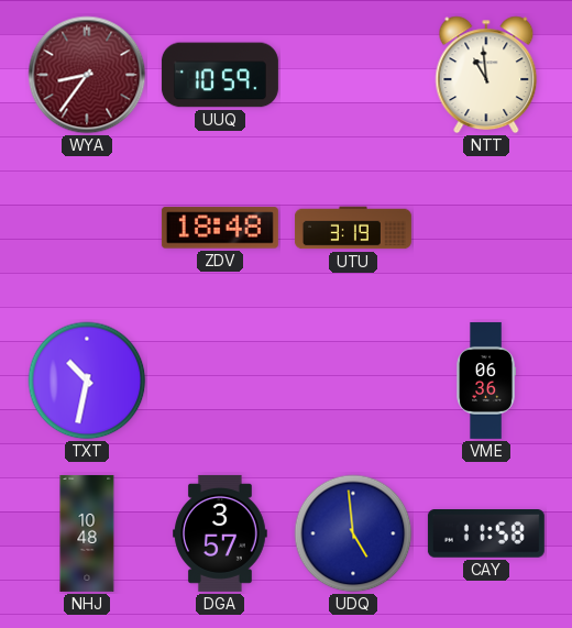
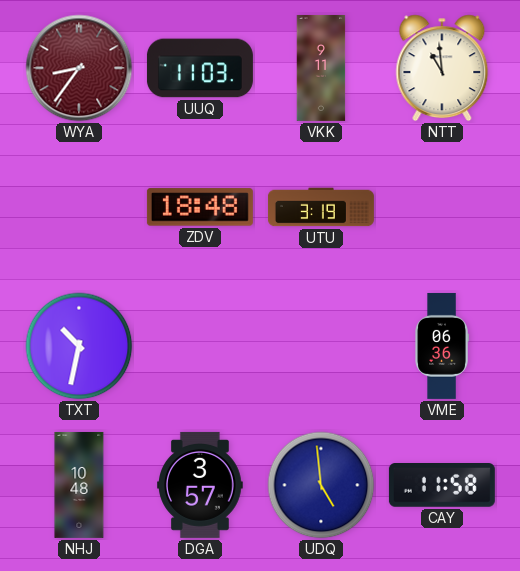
UUQ: 10:59 -> 11:03 (200, 68)
VKK: none -> 9:11 (321, 68)
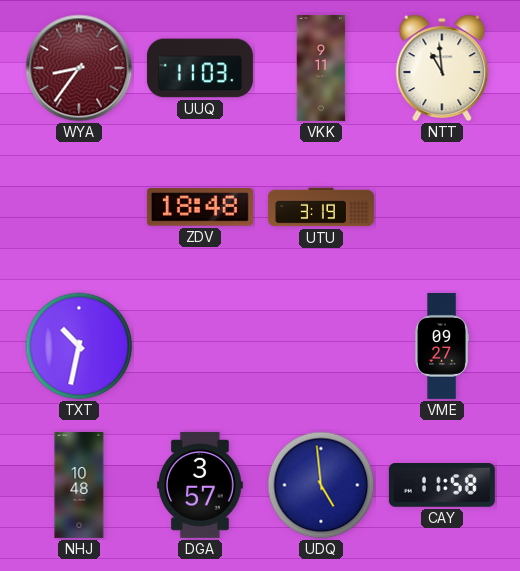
VME: 06:36 -> 09:27 (442, 346)
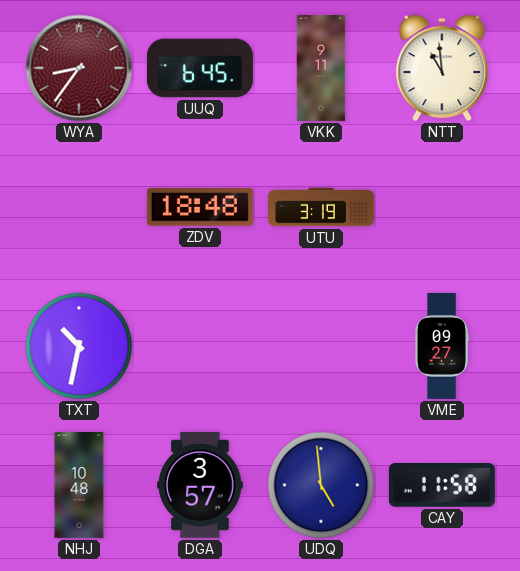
UUQ: 11:03 -> 6:45 (200, 68)
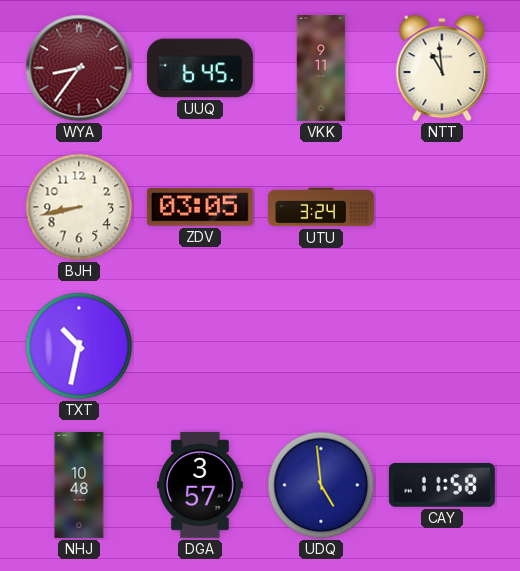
BJH: none -> 8:43 (79, 207)
ZDV: 18:48 -> 03:05 (200, 207)
UTU: 3:19 -> 3:24 (321, 207)
VME: 09:27 -> none (442, 346)
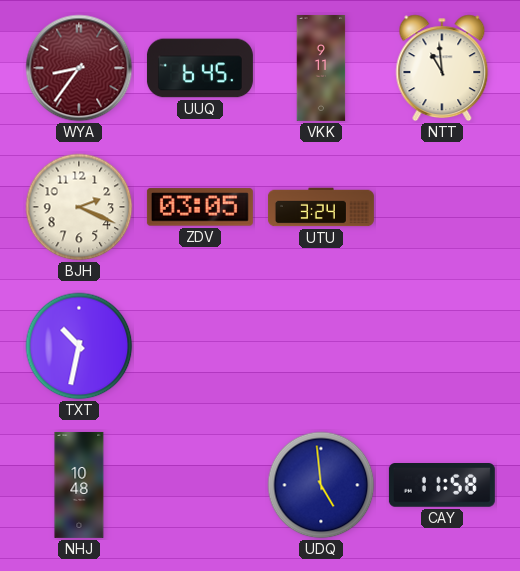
BJH: 8:43 -> 2:19 (79, 207)
DGA: 3:57 -> none (201, 485)
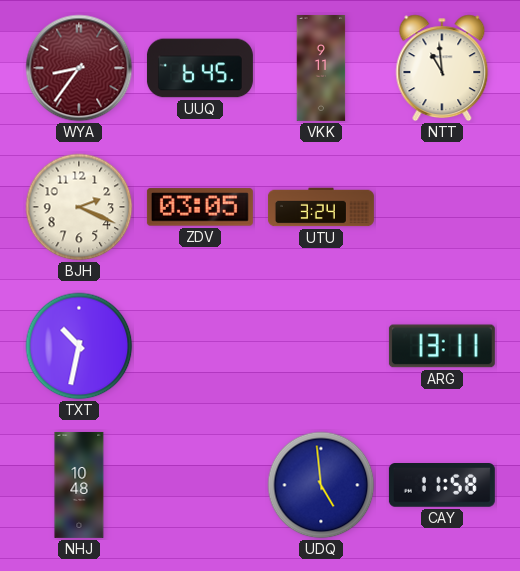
ARG: none -> 13:11 (442, 346)
